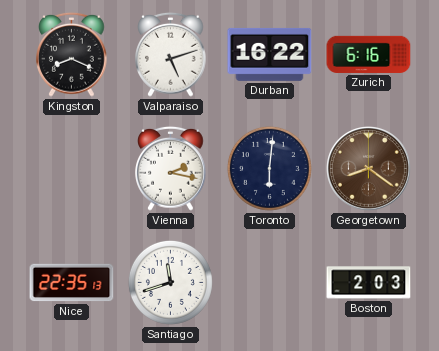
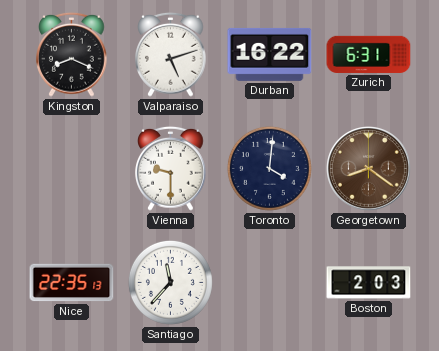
Zurich: 6:16 -> 6:31 (369, 54)
Vienna: 2:17 -> 9:30 (171, 168)
Toronto: 6:01 -> 4:01 (269, 168)
Santiago: 11:42 -> 11:37 (170, 282)
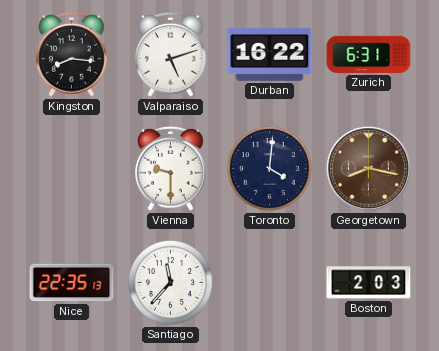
Kingston: 8:19 -> 8:16 (72, 54)
Georgetown: 8:21 -> 8:17 (369, 169)
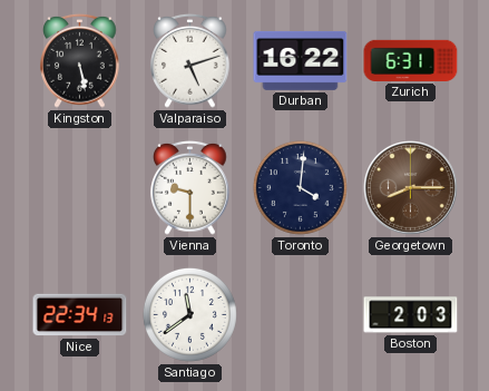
Kingston: 8:16 -> 5:28 (80, 60)
Georgetown: 8:17 -> 8:15 (411, 188)
Nice: 22:35 -> 22:34 (80, 315)
Santiago: 11:37 -> 11:39 (189, 314)
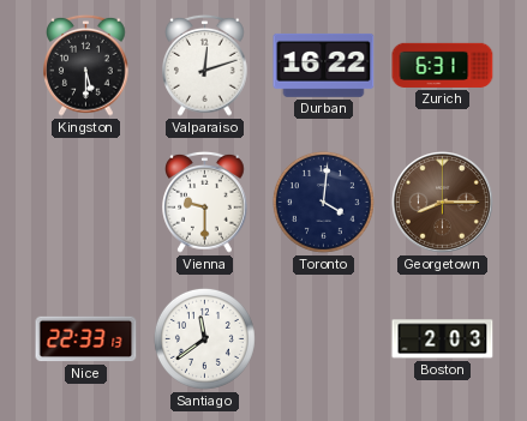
Kingston: 5:28 -> 5:30 (86, 65)
Valparaiso: 5:12 -> 12:12 (205, 65)
Nice: 22:34 -> 22:33 (86, 339)
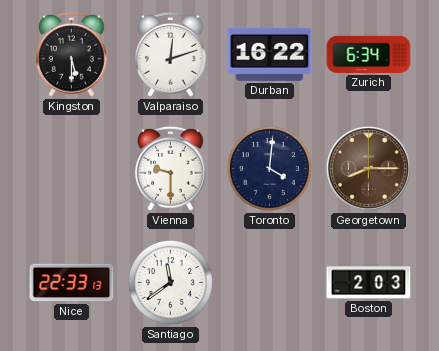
Zurich: 6:31 -> 6:34 (369, 54)
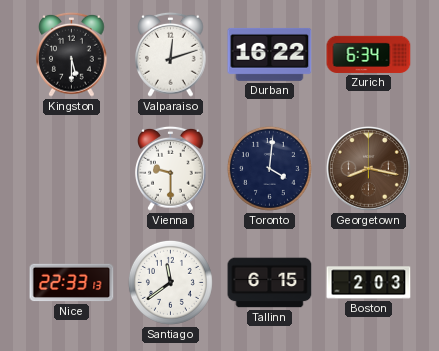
Georgetown: 8:15 -> 8:17 (369, 169)
Tallinn: none -> 6:15 (270, 283)
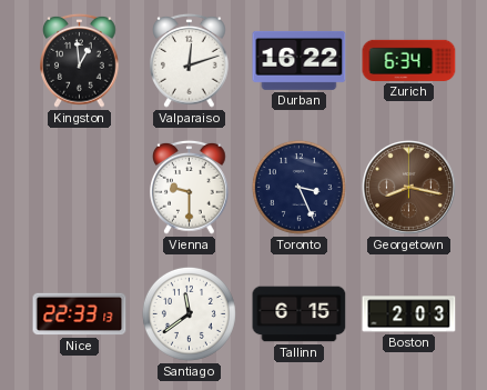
Kingston: 5:30 -> 12:59 (80, 60)
Toronto: 4:01 -> 3:26 (298, 187)
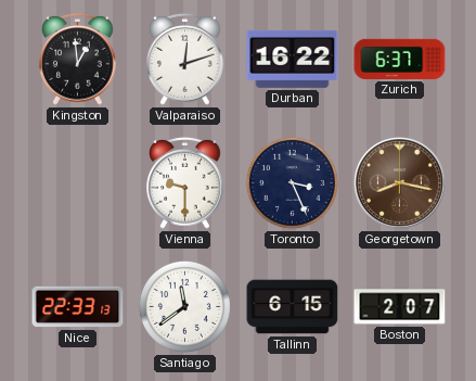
Zurich: 6:34 -> 6:37 (400, 59)
Boston: 2:03 -> 2:07 (400, 307)
